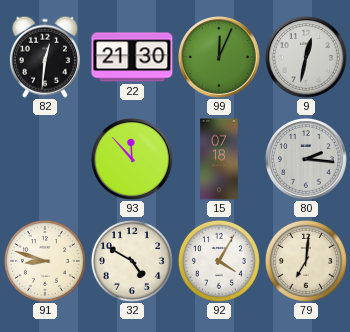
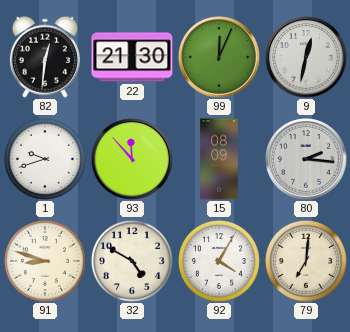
1: none -> 9:42 (45, 159)
15: 07:18 -> 08:09 (219, 159)
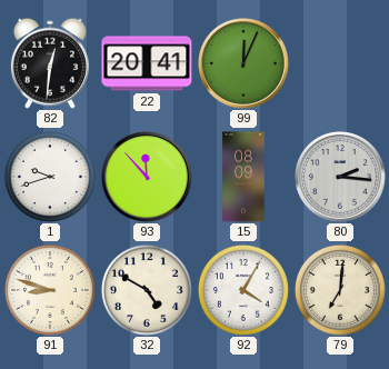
22: 21:30 -> 20:41 (147, 63)
9: 12:32 -> none (307, 58)
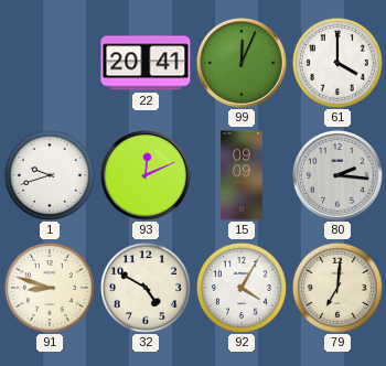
82: 12:31 -> none (50, 63)
61: none -> 4:00 (337, 63)
93: 11:53 -> 12:11 (147, 176)
15: 08:09 -> 09:09 (242, 175)
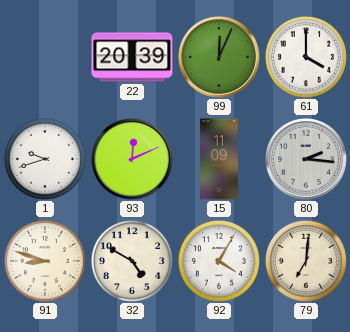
22: 20:41 -> 20:39 (132, 57)
15: 09:09 -> 11:09 (219, 159)
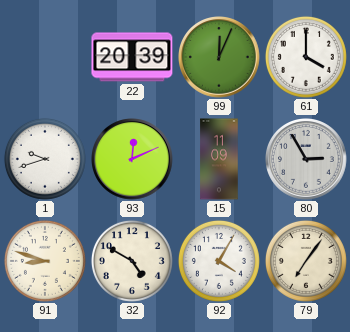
80: 2:16 -> 2:55 (307, 160)
79: 7:01 -> 7:06 (306, 261)
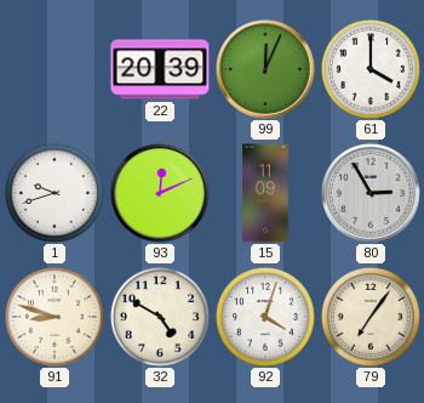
92: 4:05 -> 4:03 (265, 317)
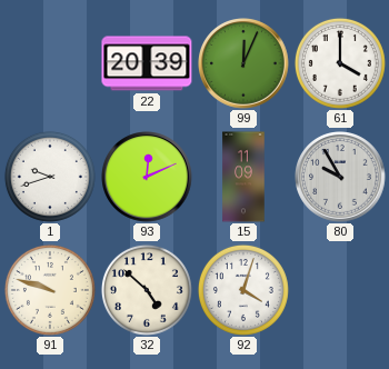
80: 2:55 -> 9:55 (341, 178)
91: 8:48 -> 9:48 (50, 290)
32: 4:50 -> 4:52 (147, 290)
79: 7:06 -> none (371, 317)
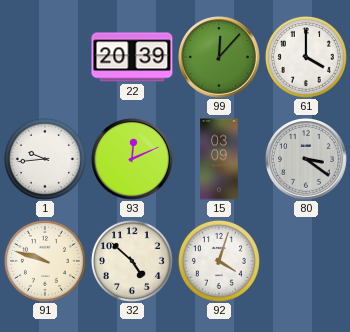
99: 12:04 -> 12:07 (220, 58)
1: 9:42 -> 9:44 (45, 159)
15: 11:09 -> 03:09 (219, 159)
80: 9:55 -> 3:21 (307, 160)
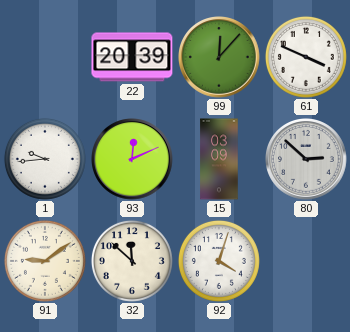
61: 4:00 -> 3:49 (306, 57)
80: 3:21 -> 2:52 (307, 160)
91: 9:48 -> 9:09 (45, 261)
32: 4:52 -> 11:52 (132, 261)
